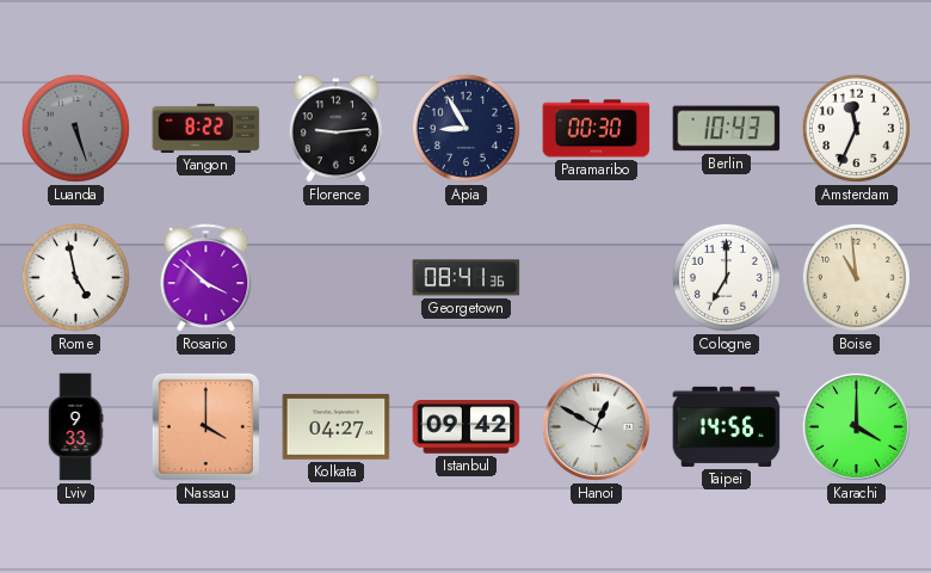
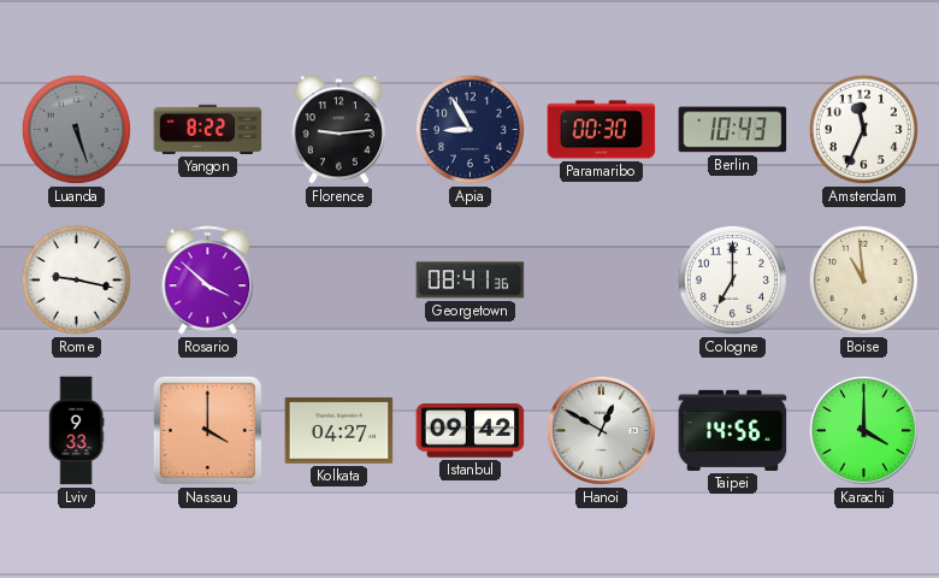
Rome: 4:58 -> 9:17 (76, 279)
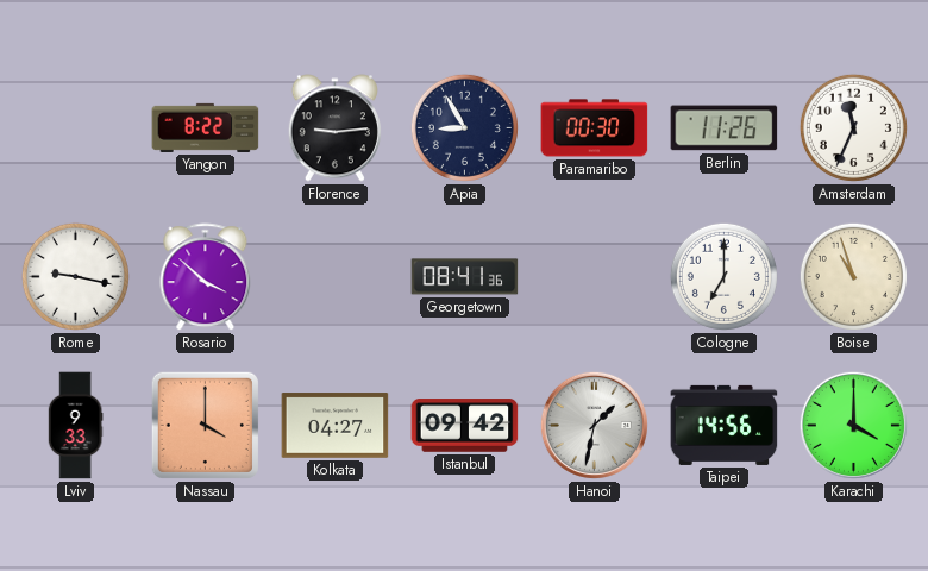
Luanda: 5:27 -> none (76, 129)
Berlin: 10:43 -> 11:26 (725, 128)
Boise: 10:59 -> 10:57 (853, 276)
Hanoi: 12:50 -> 1:32 (594, 425)
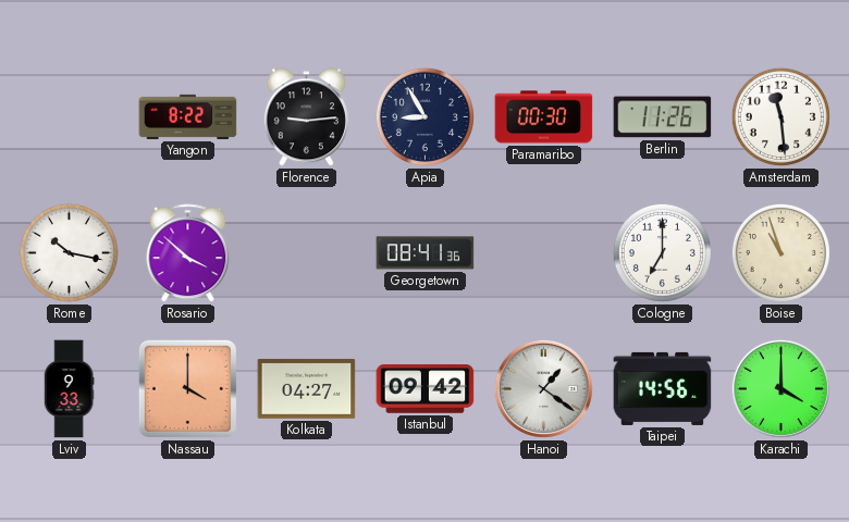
Amsterdam: 11:34 -> 11:29 (780, 116)
Rome: 9:17 -> 10:17 (69, 252)
Hanoi: 1:32 -> 1:21 (543, 388)
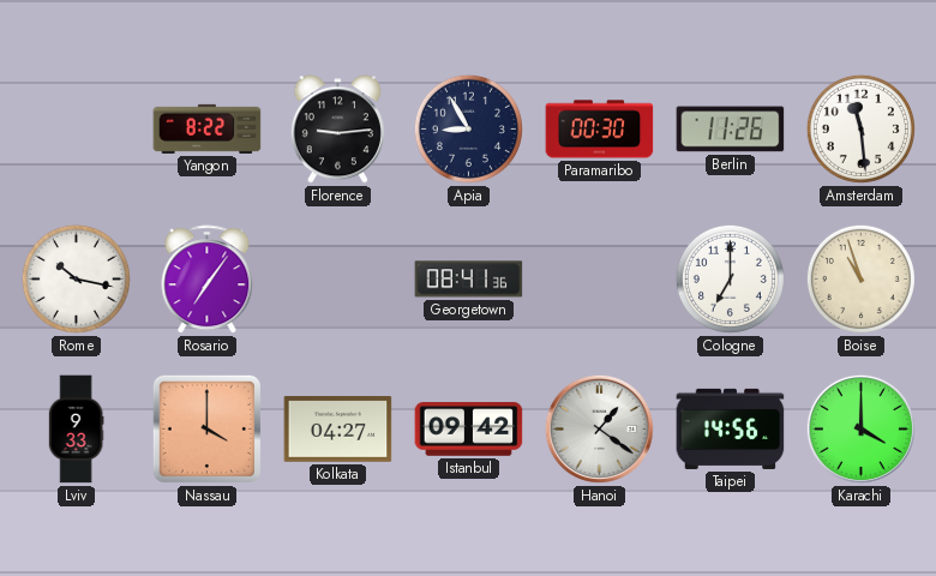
Rosario: 3:52 -> 7:06 (208, 280)
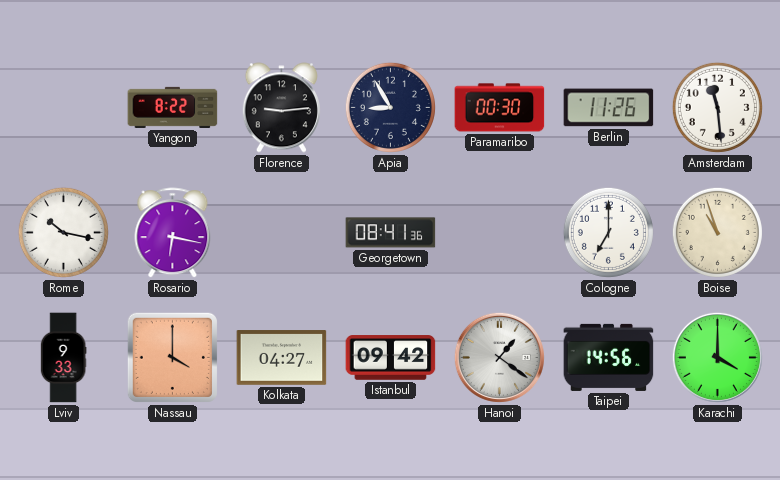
Rosario: 7:06 -> 6:17 (173, 233)
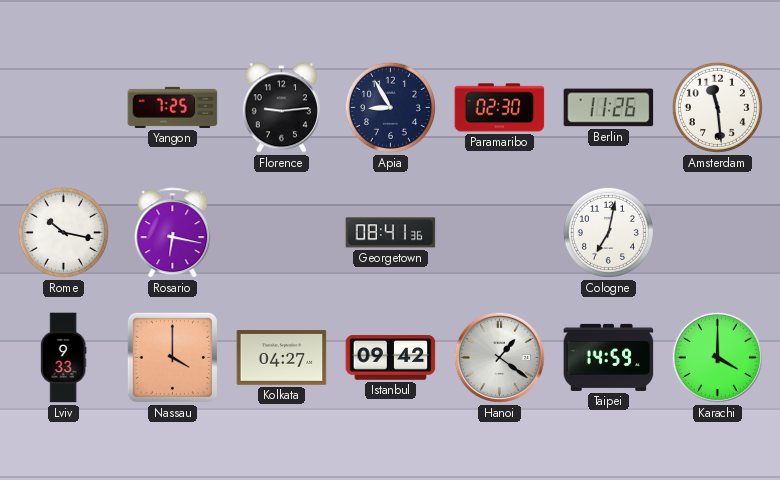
Yangon: 8:22 -> 7:25 (173, 107)
Paramaribo: 00:30 -> 02:30 (500, 108)
Cologne: 7:00 -> 7:02 (608, 232)
Boise: 10:57 -> none (717, 232)
Taipei: 14:56 -> 14:59 (609, 357)
